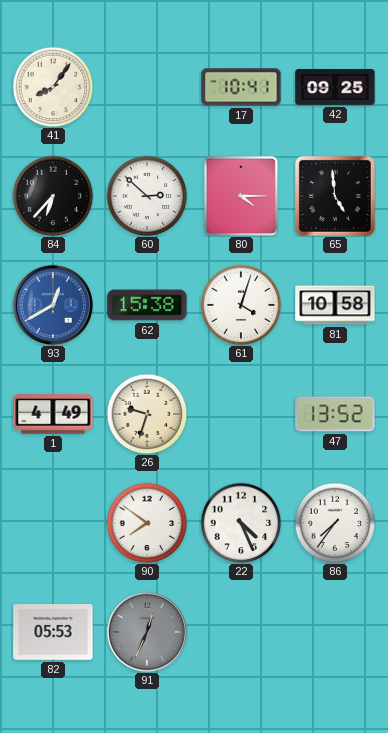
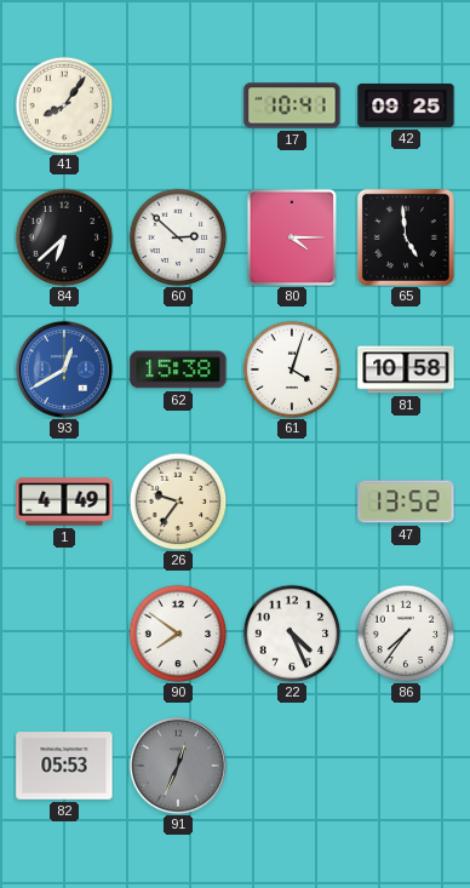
84: 6:37 -> 6:38 (64, 237)
26: 9:33 -> 9:36 (178, 502)
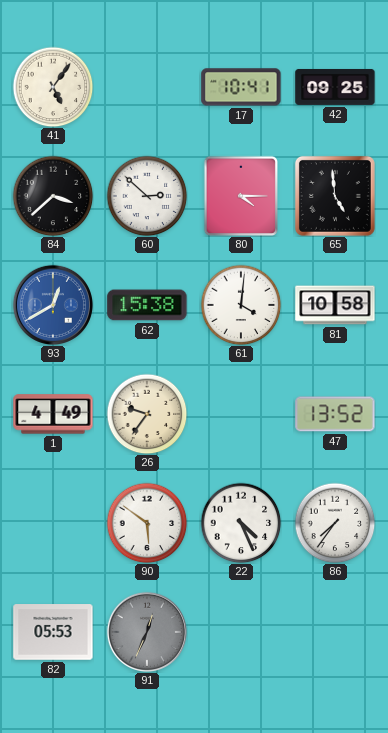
41: 8:06 -> 5:06 (53, 87)
84: 6:38 -> 3:38 (53, 196)
61: 4:03 -> 4:01 (241, 305)
90: 7:51 -> 5:51 (147, 523)
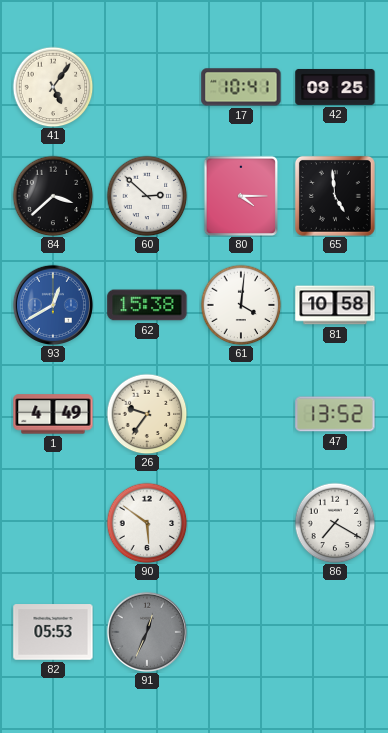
22: 4:26 -> none (241, 523)
86: 7:36 -> 7:20 (335, 523)
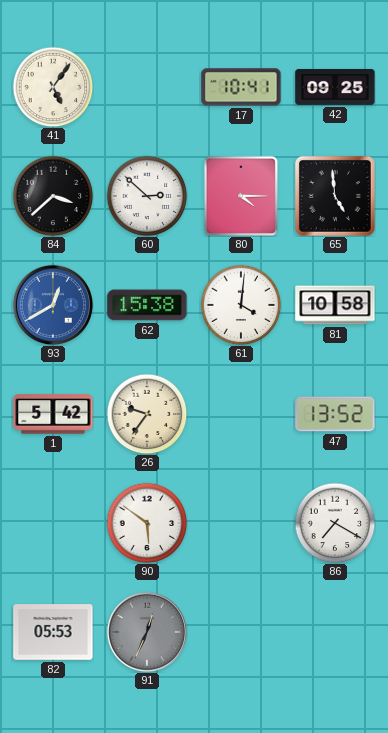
1: 4:49 -> 5:42 (53, 414)
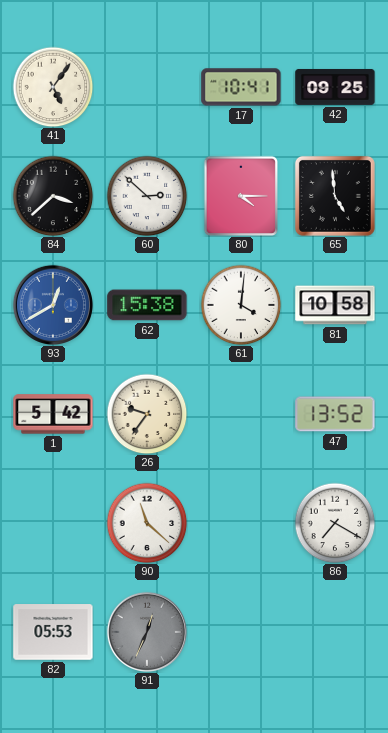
90: 5:51 -> 11:22 (147, 523)
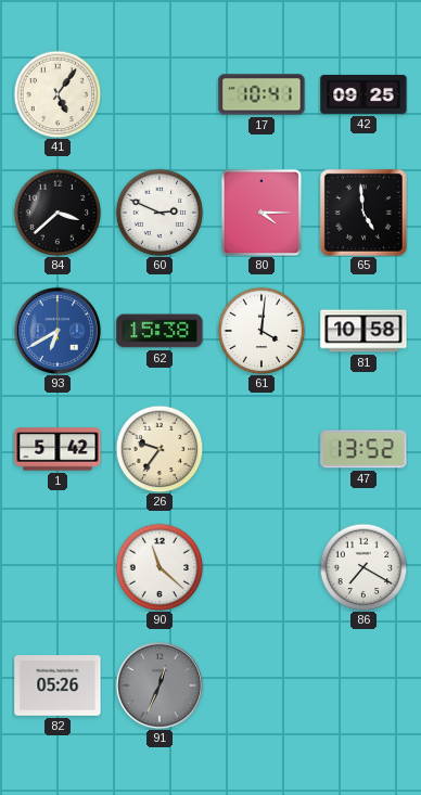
60: 2:52 -> 2:49 (160, 213)
93: 12:40 -> 6:40 (56, 330)
82: 05:53 -> 05:26 (58, 685)
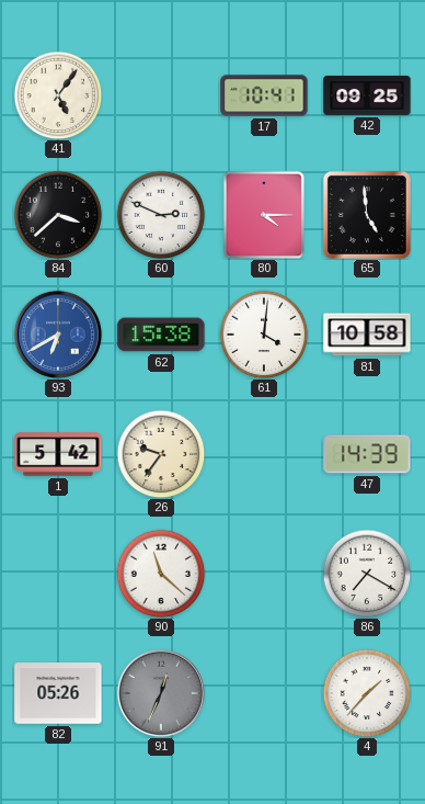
47: 13:52 -> 14:39 (367, 454)
4: none -> 1:37 (367, 693)
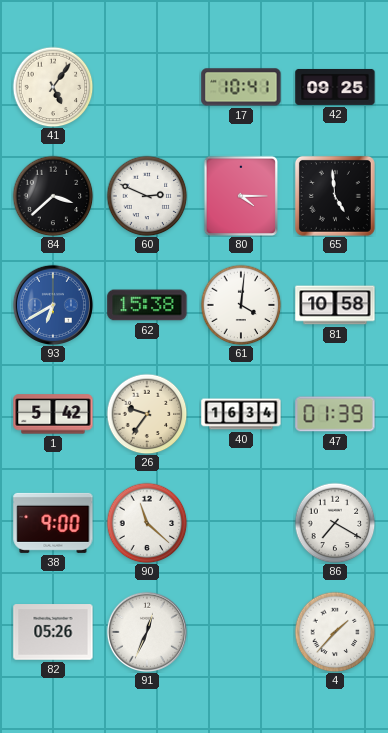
40: none -> 16:34 (241, 414)
47: 14:39 -> 01:39 (335, 414)
38: none -> 9:00 (53, 523)
91 dial: grey -> white (146, 631)
